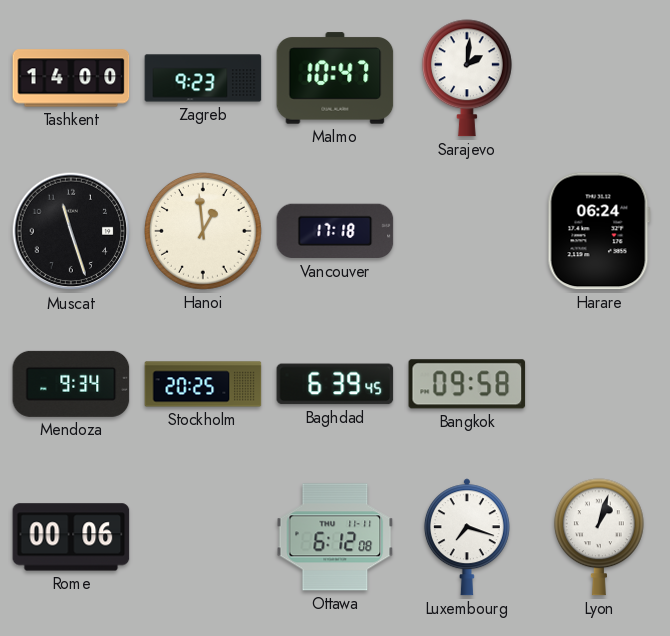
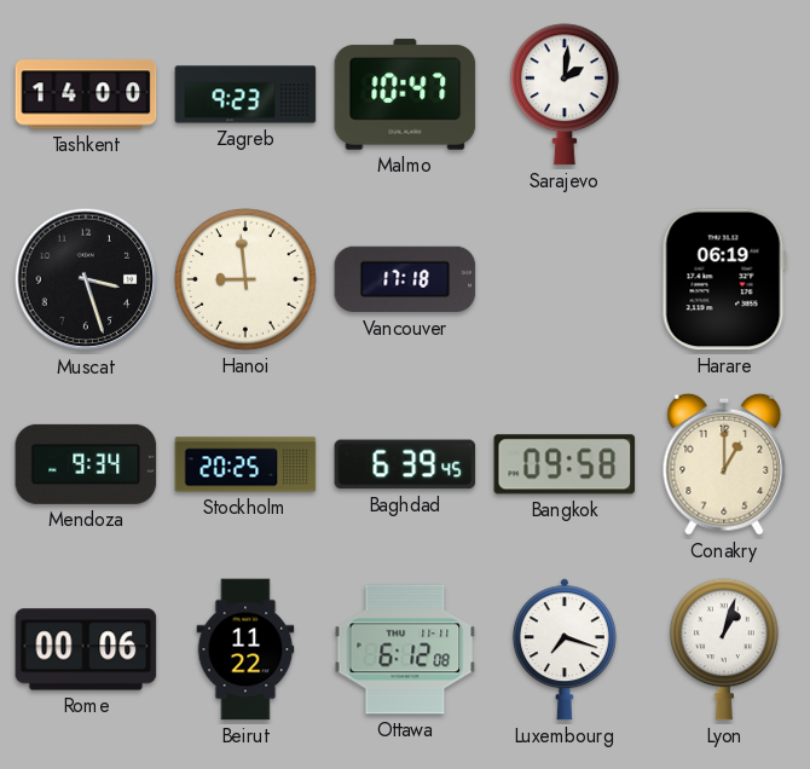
Muscat: 11:27 -> 3:27 (86, 279)
Hanoi: 12:59 -> 8:59 (247, 281)
Harare: 06:24 -> 06:19 (724, 279)
Conakry: none -> 1:00 (724, 464)
Beirut: none -> 11:22 (245, 649)
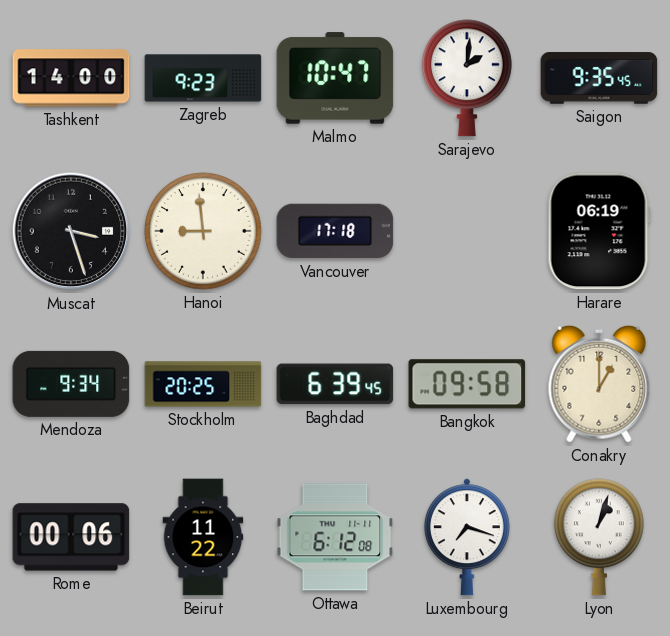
Saigon: none -> 9:35 (599, 78)
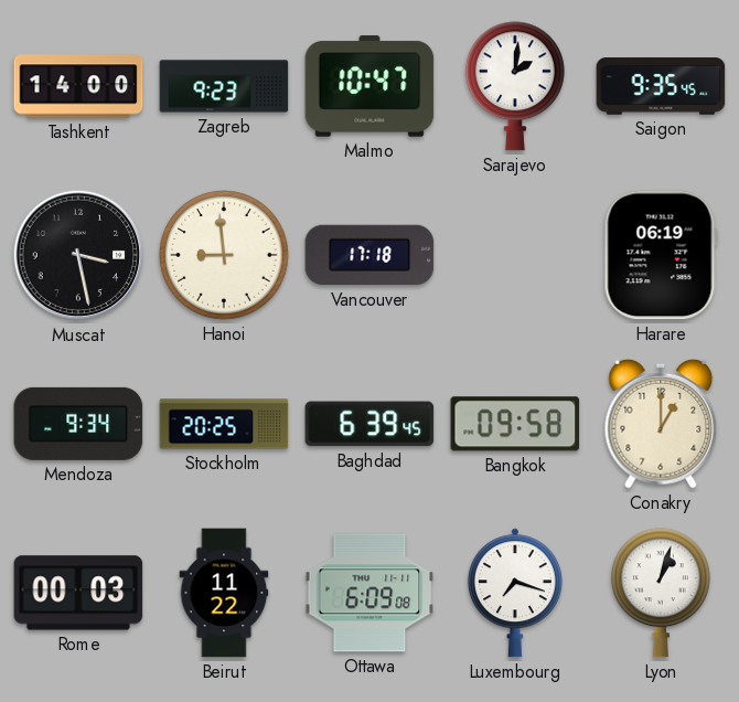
Muscat: 3:27 -> 3:28 (78, 255)
Rome: 00:06 -> 00:03 (78, 593)
Ottawa: 6:12 -> 6:09 (369, 593)
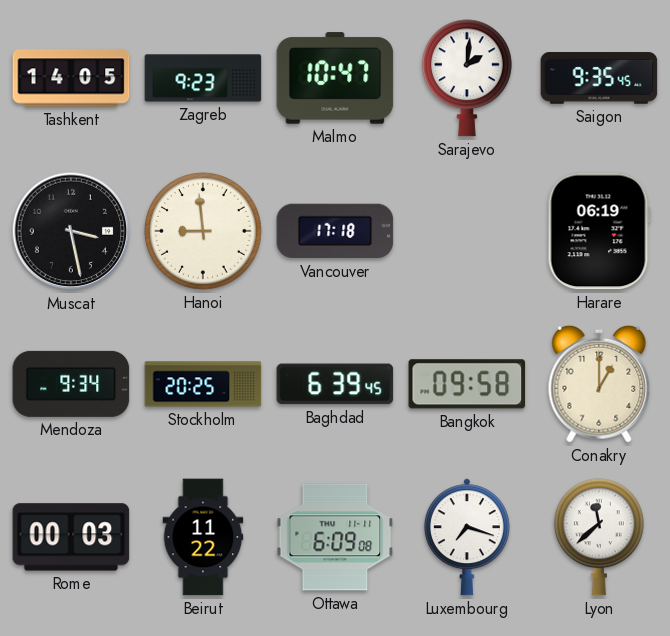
Tashkent: 14:00 -> 14:05 (71, 78)
Lyon: 1:03 -> 11:38 (599, 537)
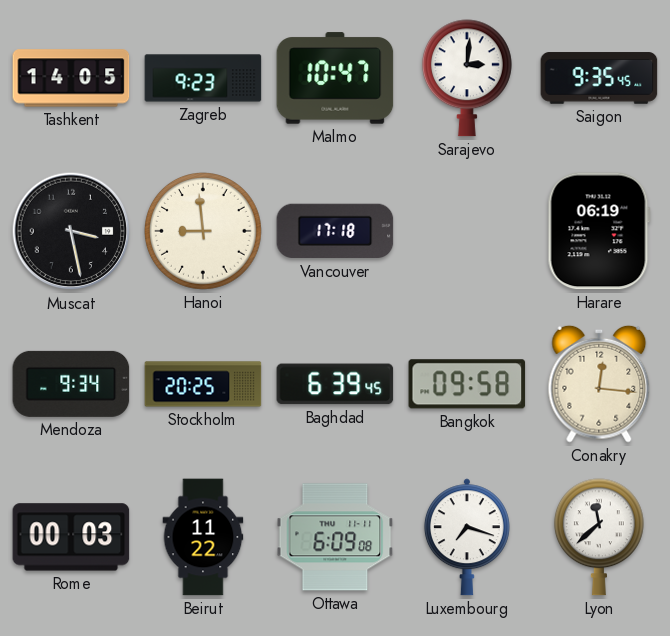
Sarajevo: 2:01 -> 3:01 (467, 78)
Conakry: 1:00 -> 12:16 (599, 384)
